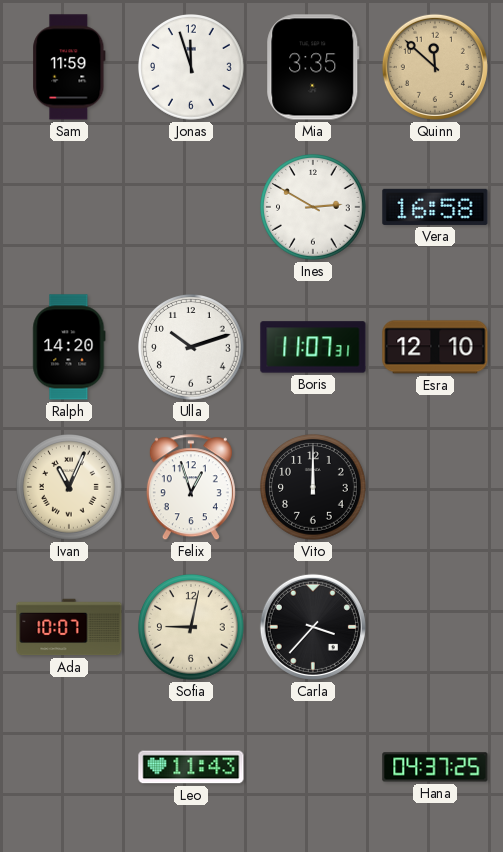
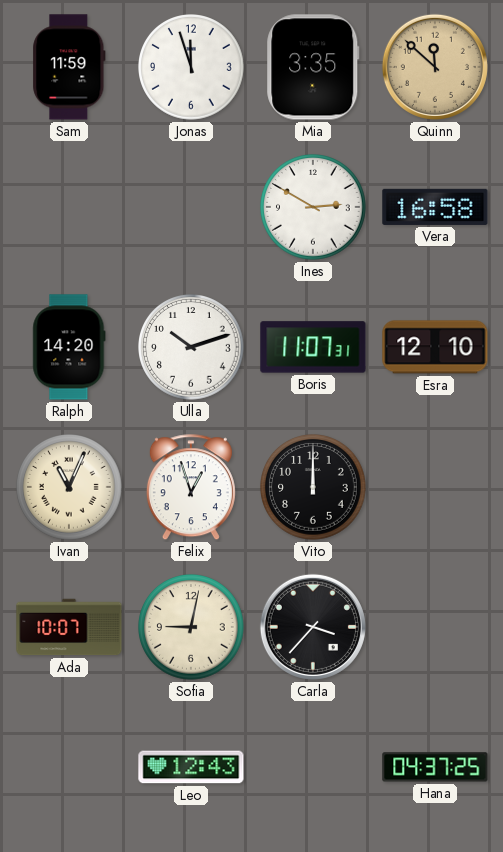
Leo: 11:43 -> 12:43 (191, 767)
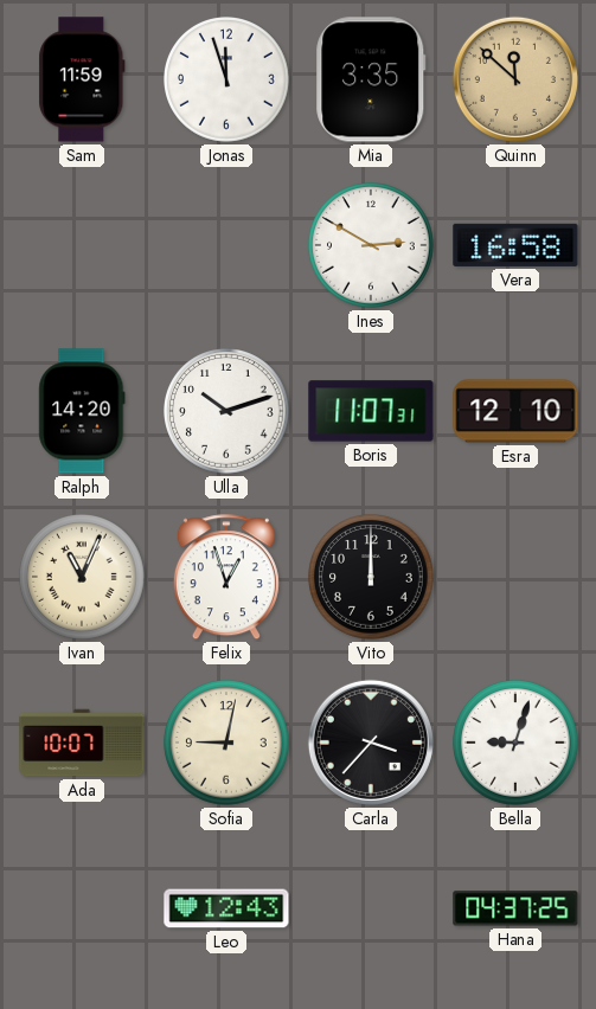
Bella: none -> 9:03 (517, 744)
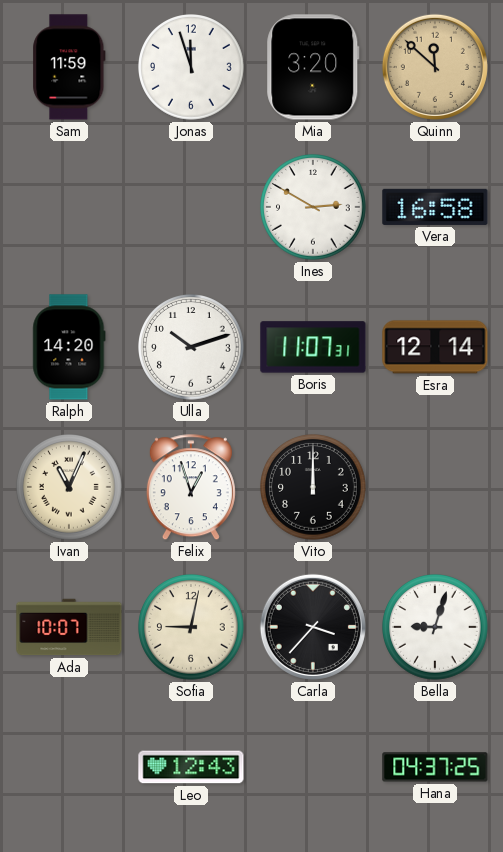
Mia: 3:35 -> 3:20 (313, 67)
Esra: 12:10 -> 12:14 (435, 347)
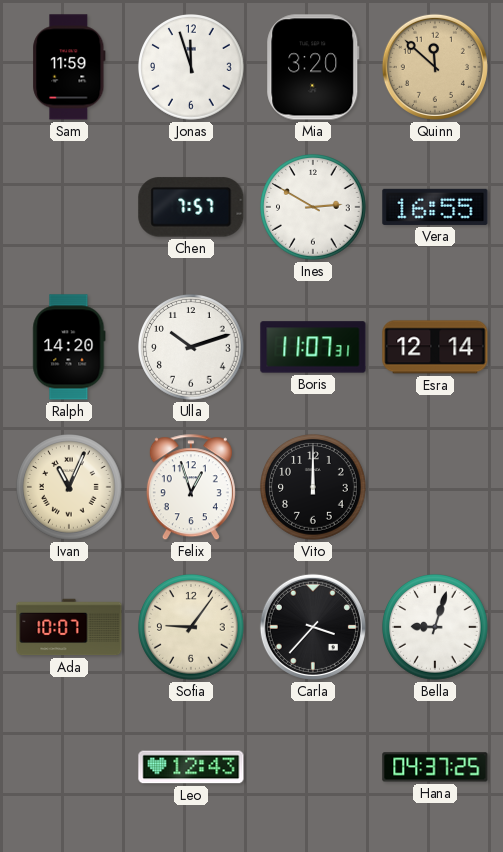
Chen: none -> 7:57 (191, 207)
Vera: 16:58 -> 16:55 (435, 207)
Sofia: 9:02 -> 9:06 (192, 628)
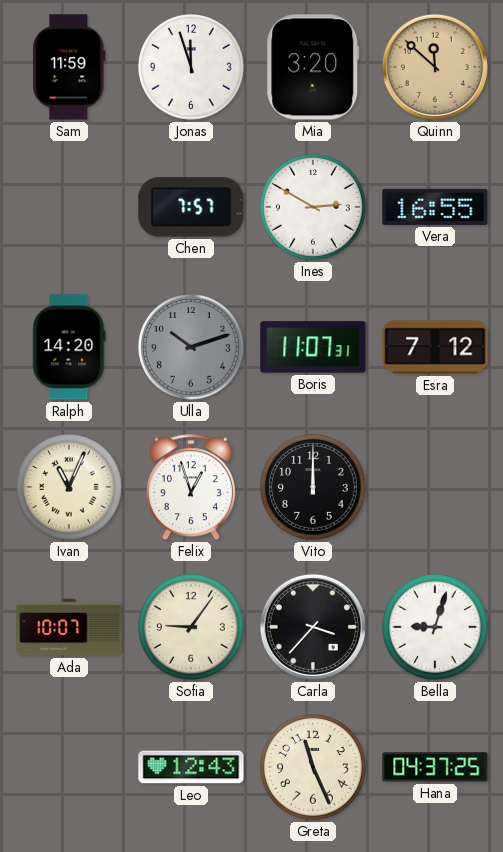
Ulla dial: white -> grey (192, 348)
Esra: 12:14 -> 7:12 (435, 347)
Greta: none -> 11:26 (314, 768)
